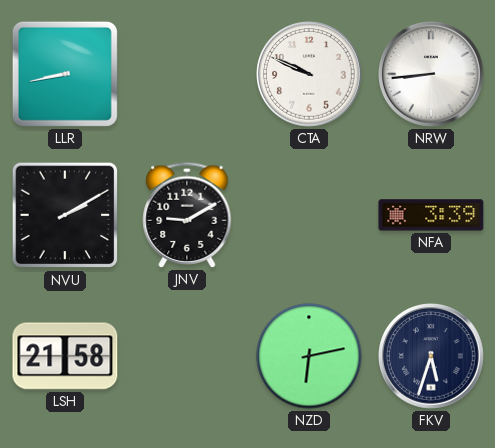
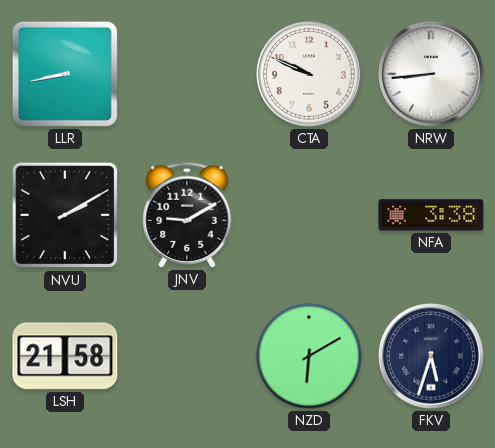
NFA: 3:39 -> 3:38 (431, 215)
NZD: 6:13 -> 6:10 (309, 356)
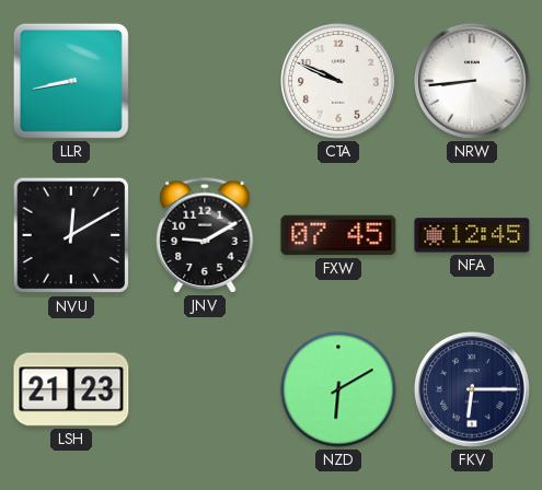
NVU: 2:10 -> 12:10 (71, 235)
FXW: none -> 07:45 (338, 235)
NFA: 3:38 -> 12:45 (472, 235)
LSH: 21:58 -> 21:23 (71, 389)
FKV: 5:33 -> 6:15 (472, 389)
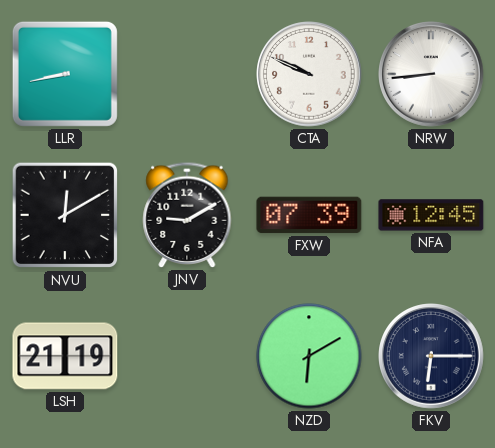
FXW: 07:45 -> 07:39 (309, 215)
LSH: 21:23 -> 21:19 (65, 356)
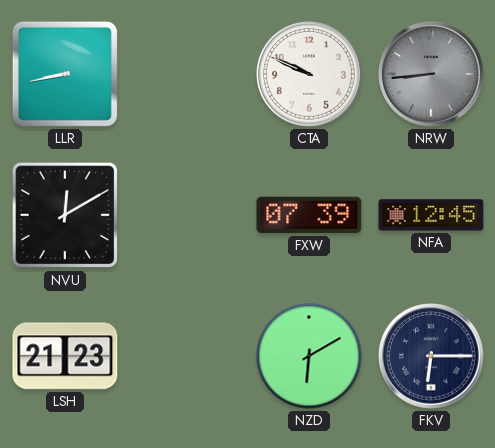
NRW dial: white -> grey (431, 74)
JNV: 9:10 -> none (187, 215)
LSH: 21:19 -> 21:23 (65, 356)
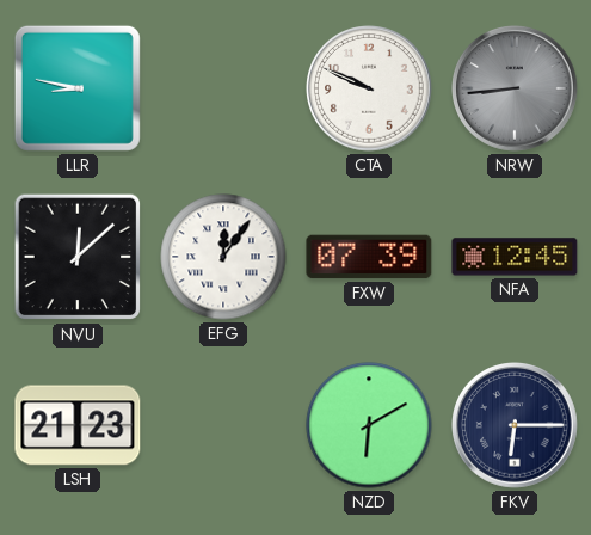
LLR: 8:43 -> 8:47 (78, 88)
NVU: 12:10 -> 12:08 (78, 257)
EFG: none -> 12:06 (223, 257)
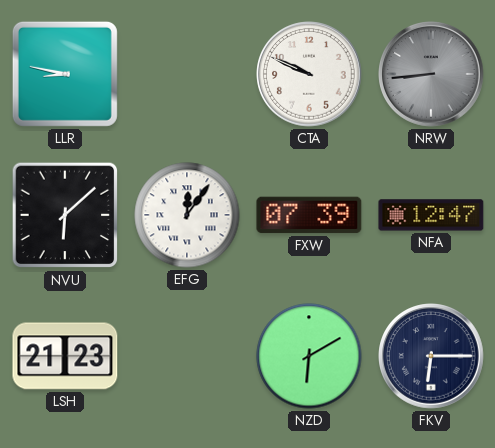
NVU: 12:08 -> 6:08 (65, 215)
NFA: 12:45 -> 12:47 (431, 215)
